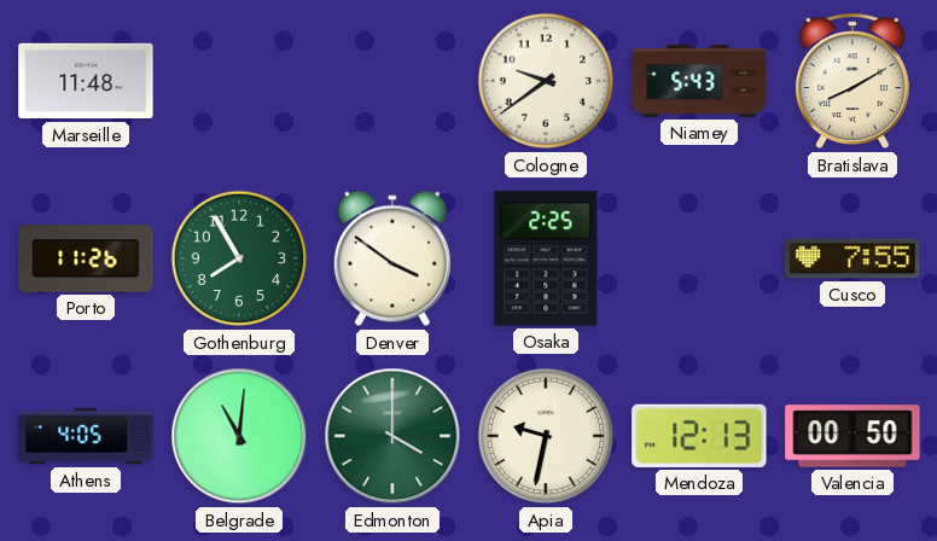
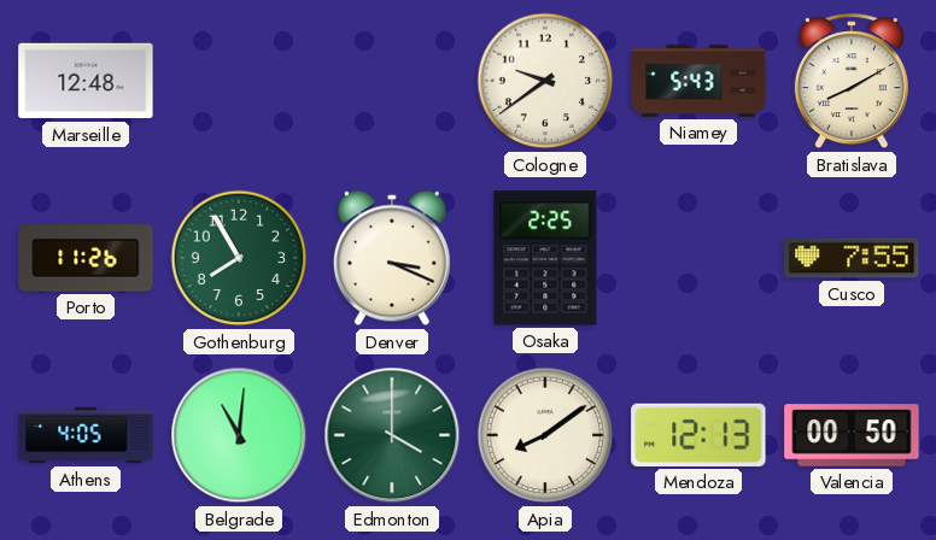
Marseille: 11:48 -> 12:48 (86, 81)
Denver: 3:51 -> 3:19 (392, 258)
Apia: 9:32 -> 8:09 (545, 435)
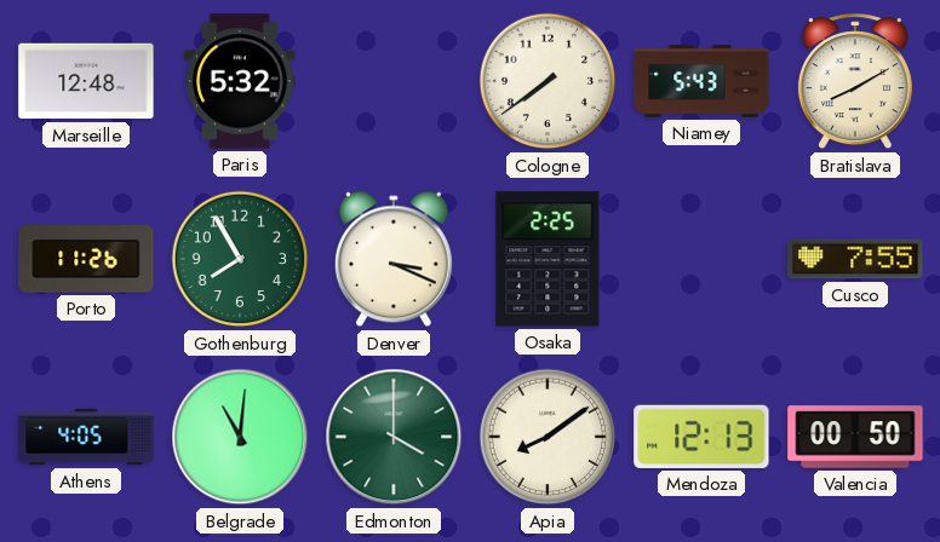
Paris: none -> 5:32 (240, 81)
Cologne: 9:39 -> 7:39 (548, 81)
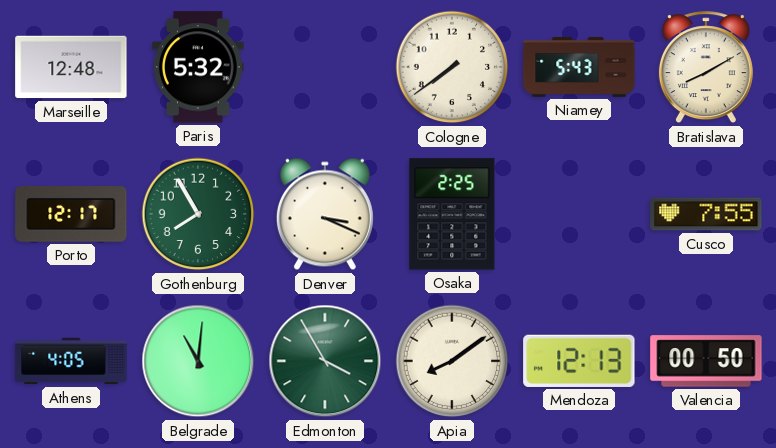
Porto: 11:26 -> 12:17 (71, 215)
Edmonton: 4:00 -> 3:55 (325, 361)
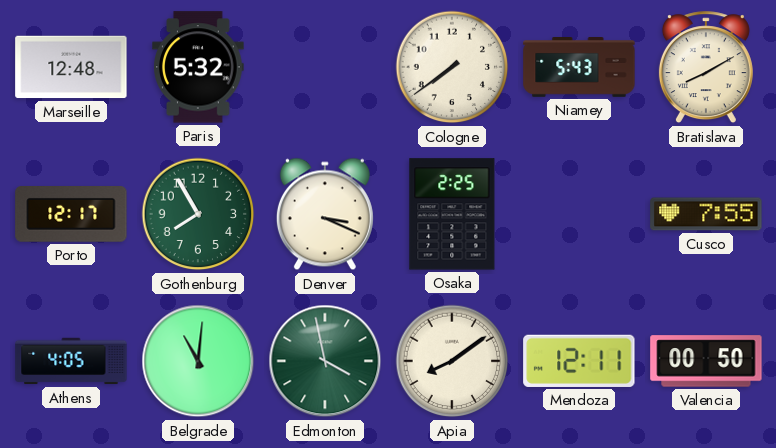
Edmonton: 3:55 -> 3:58 (325, 361)
Mendoza: 12:13 -> 12:11 (579, 361)
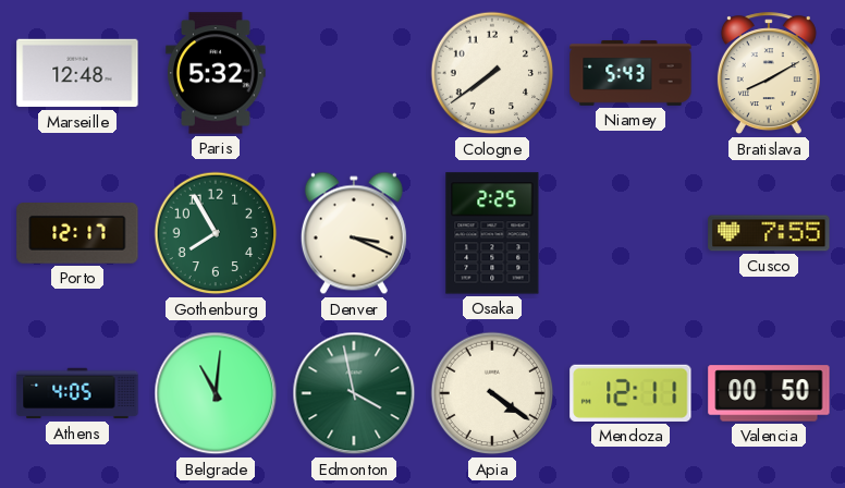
Apia: 8:09 -> 4:21 (492, 393)
